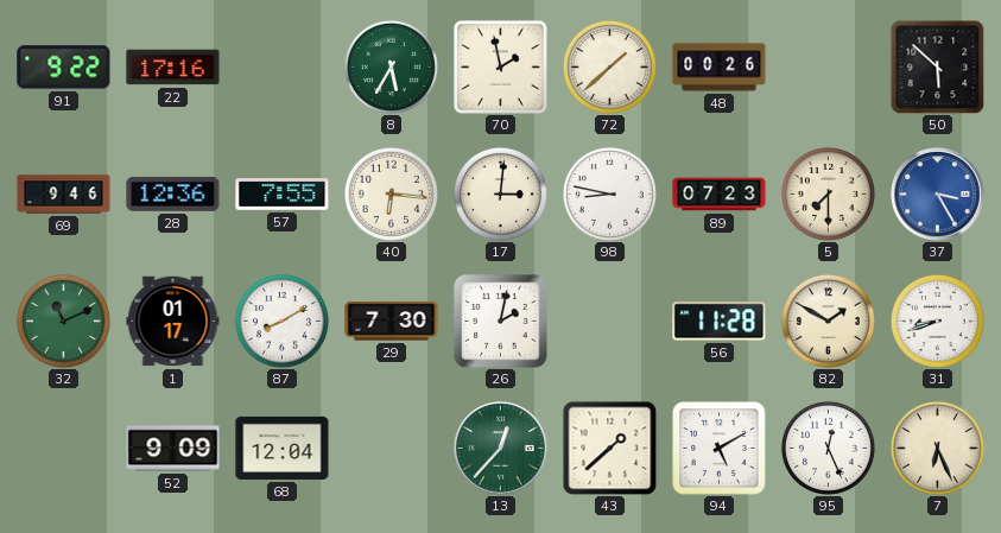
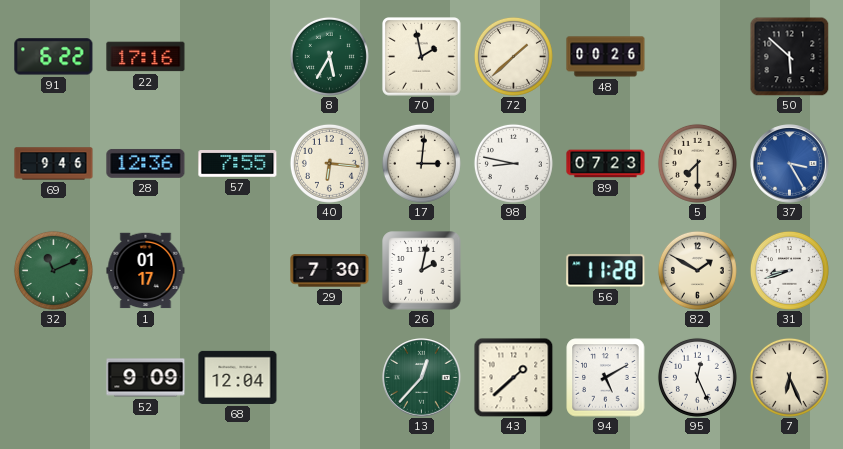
91: 9:22 -> 6:22 (54, 57)
87: 8:10 -> none (281, 321)
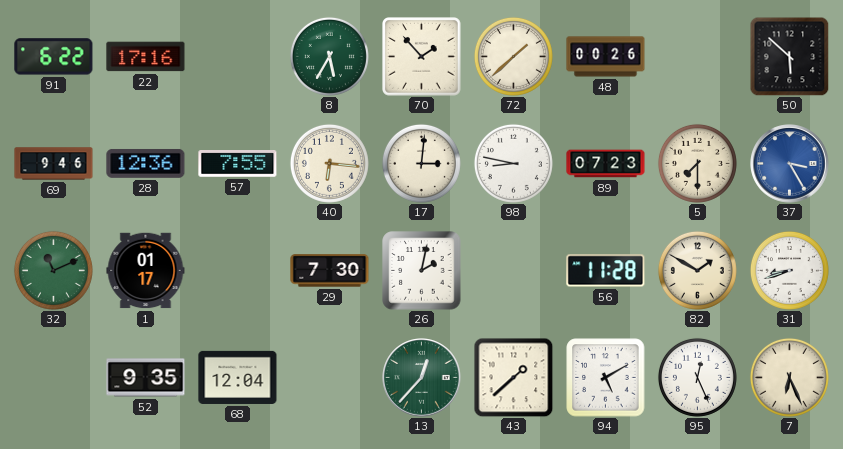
70: 1:58 -> 1:53 (422, 57)
52: 9:09 -> 9:35 (146, 378)
